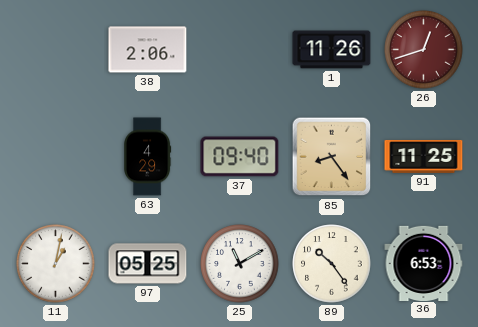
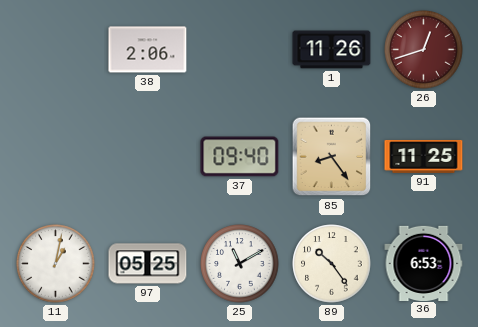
63: 4:29 -> none (148, 157)
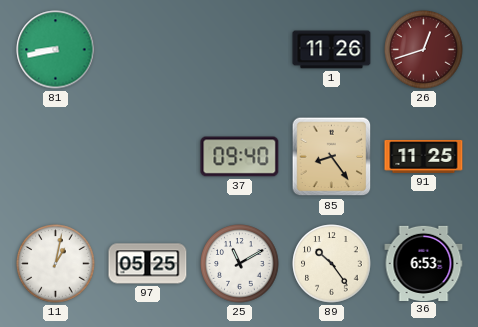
81: none -> 8:43 (56, 50)
38: 2:06 -> none (148, 50)
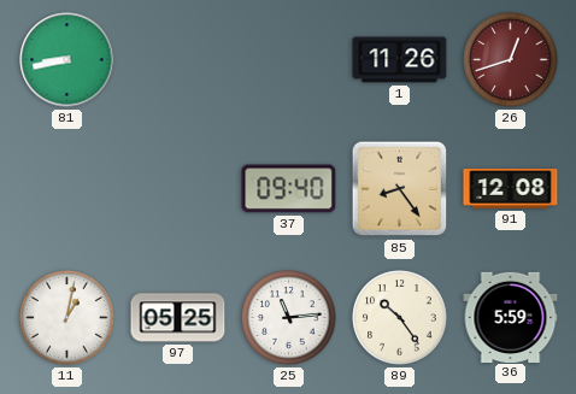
91: 11:25 -> 12:08 (511, 188)
25: 11:10 -> 11:14 (289, 318)
36: 6:53 -> 5:59 (511, 317)
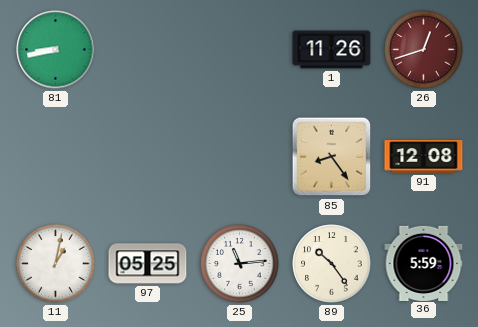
37: 09:40 -> none (289, 189)
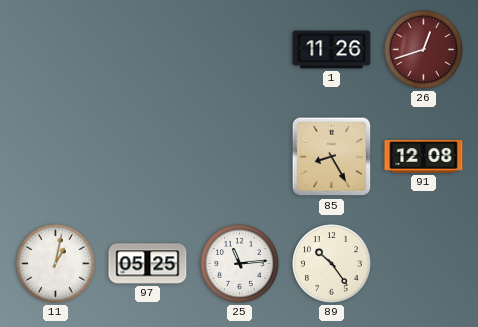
81: 8:43 -> none (56, 50)
85: 8:24 -> 8:25 (332, 157)
36: 5:59 -> none (424, 263)
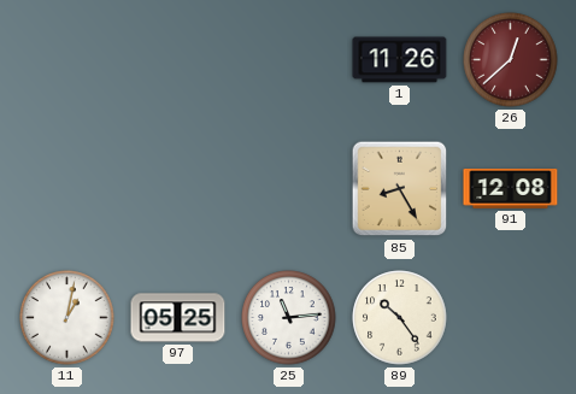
26: 12:42 -> 12:38 (511, 60)
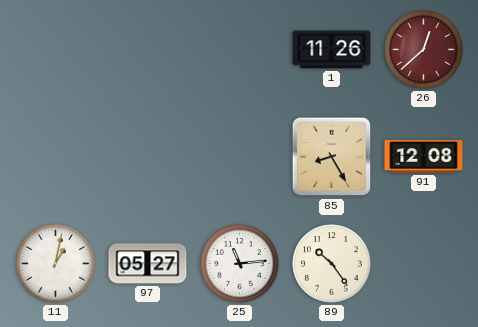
97: 05:25 -> 05:27 (148, 264)
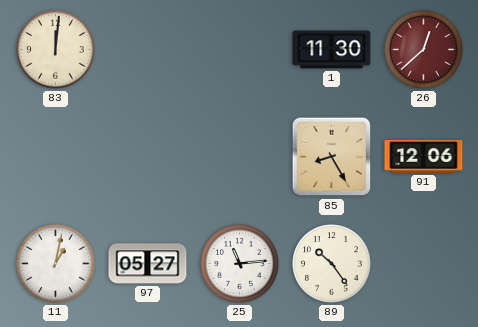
83: none -> 12:01 (56, 50)
1: 11:26 -> 11:30 (332, 50)
91: 12:08 -> 12:06 (424, 156)
